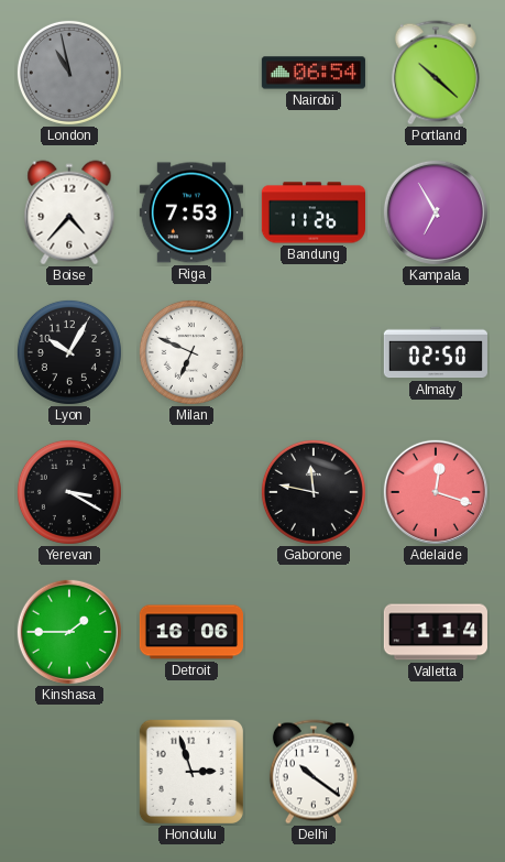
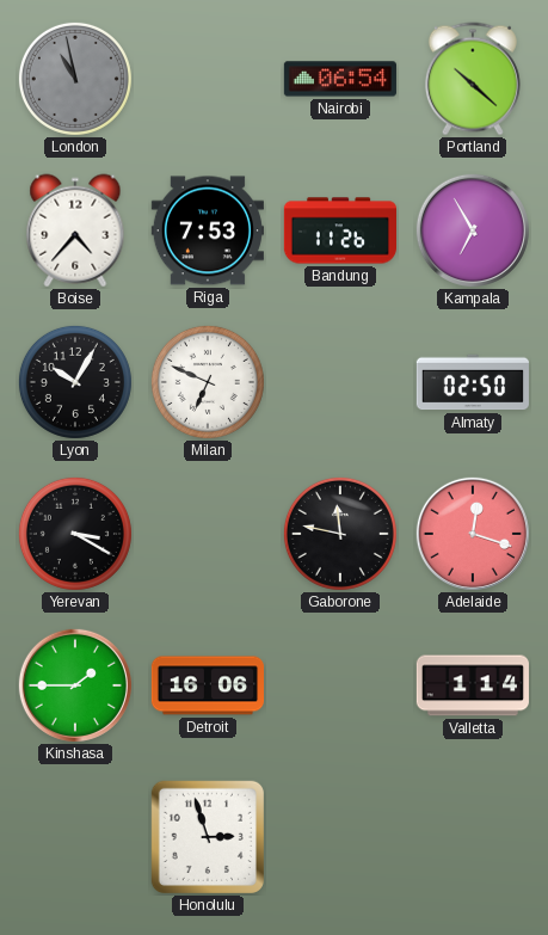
Delhi: 10:21 -> none (314, 772)
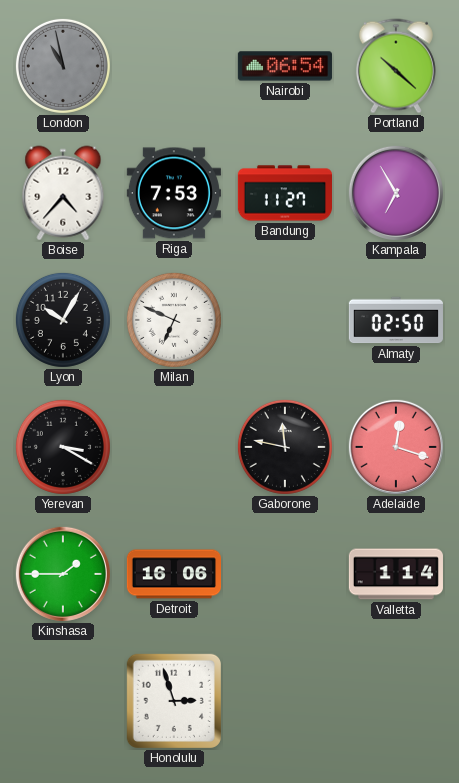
Bandung: 11:26 -> 11:27 (284, 193)
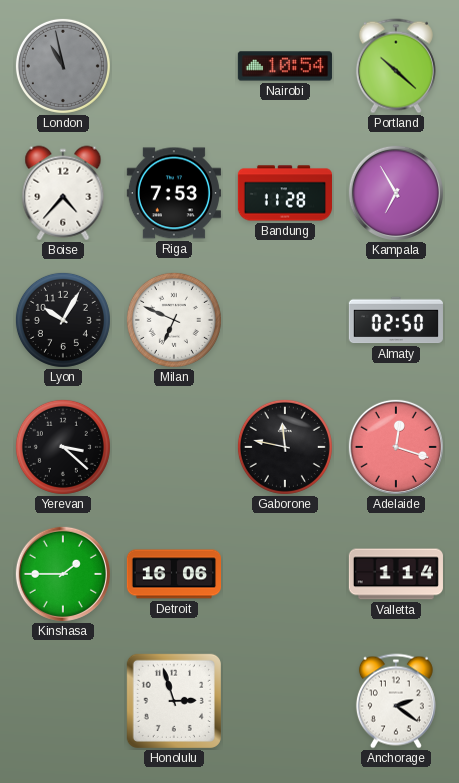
Nairobi: 06:54 -> 10:54 (285, 66)
Bandung: 11:27 -> 11:28 (284, 193)
Yerevan: 3:20 -> 3:22 (63, 447)
Anchorage: none -> 2:21 (396, 701)
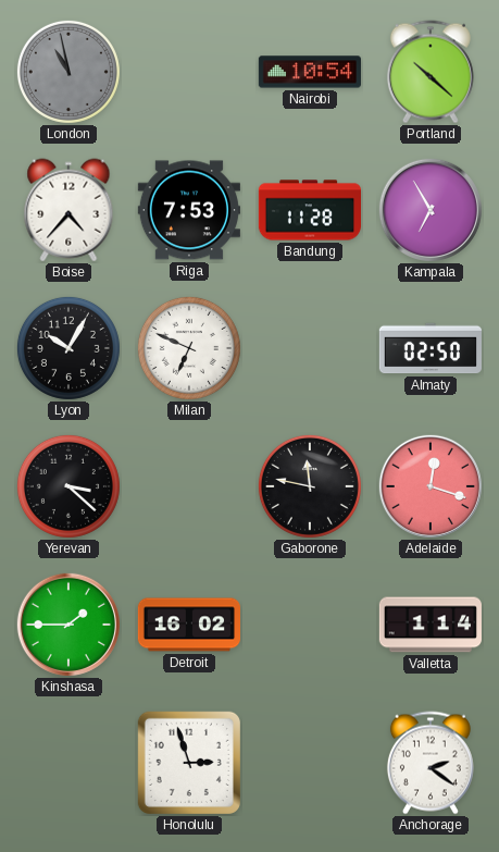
Detroit: 16:06 -> 16:02 (188, 625)
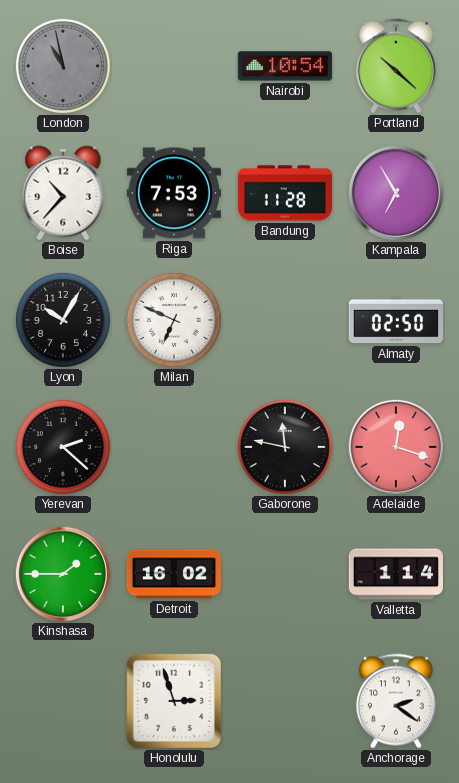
Boise: 4:37 -> 10:37 (63, 193)
Yerevan: 3:22 -> 2:22 (63, 447)
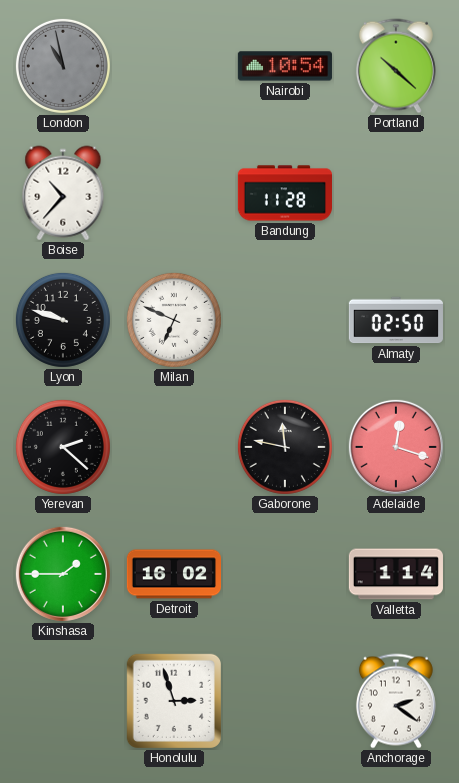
Riga: 7:53 -> none (174, 193)
Kampala: 6:55 -> none (396, 193)
Lyon: 10:05 -> 9:48 (63, 320)
